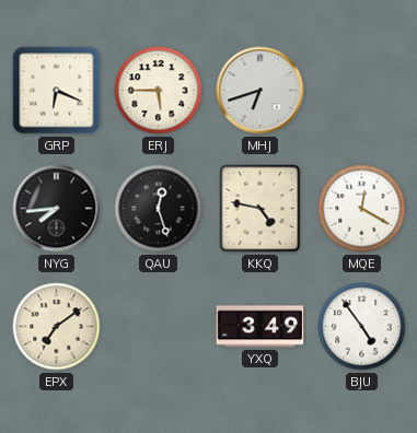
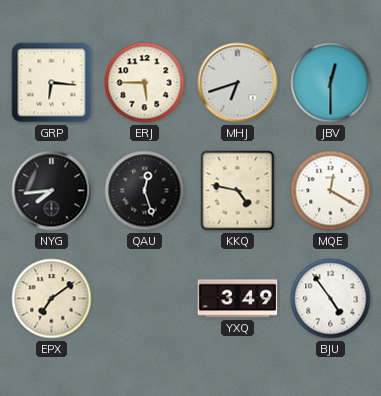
GRP: 6:19 -> 6:16 (52, 83)
JBV: none -> 12:30 (331, 83)
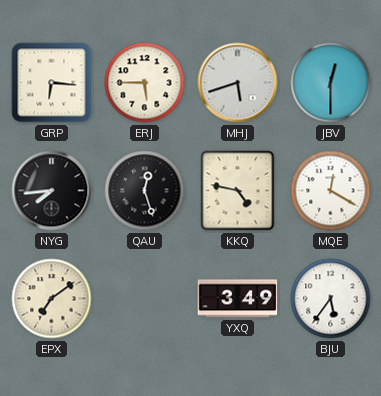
MHJ: 6:42 -> 5:42 (238, 83)
BJU: 4:54 -> 5:36 (331, 299)
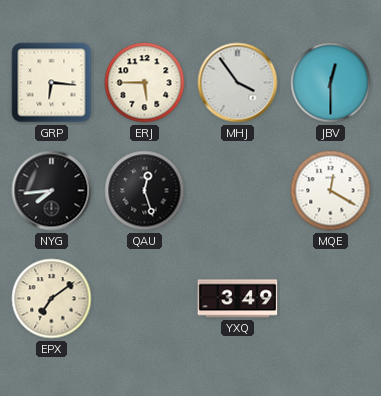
MHJ: 5:42 -> 3:54 (238, 83)
KKQ: 4:47 -> none (238, 191)
BJU: 5:36 -> none (331, 299)
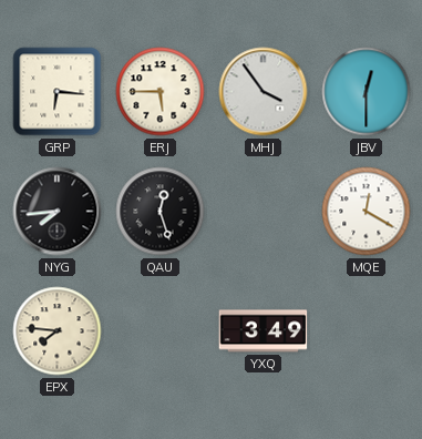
EPX: 7:09 -> 7:46 (58, 331)
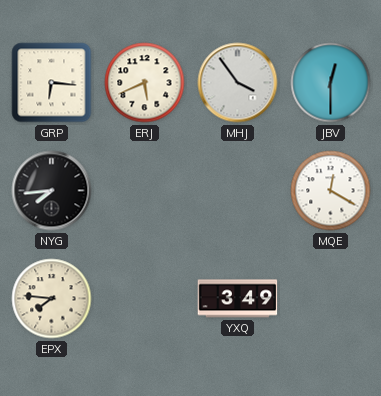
ERJ: 5:45 -> 5:41 (145, 83)
QAU: 12:27 -> none (161, 212)
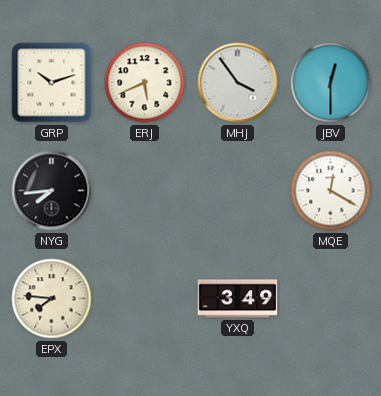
GRP: 6:16 -> 10:12 (52, 83)
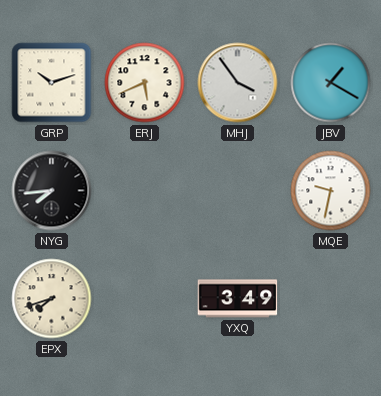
JBV: 12:30 -> 1:20 (331, 83)
MQE: 12:20 -> 9:32 (331, 191)
EPX: 7:46 -> 7:42 (52, 299)
